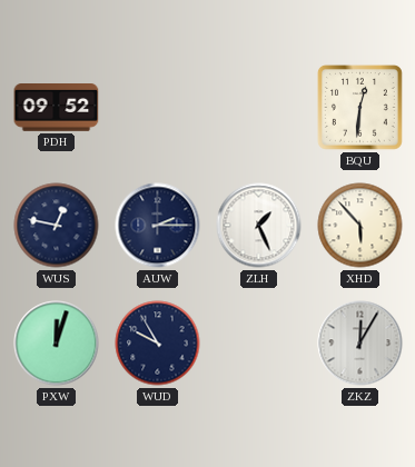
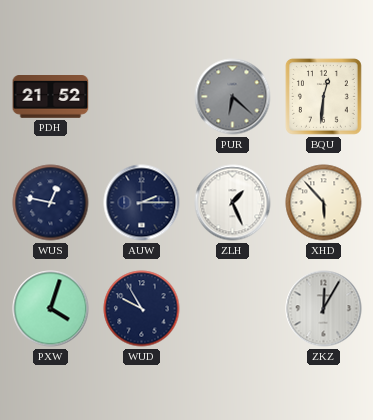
PDH: 09:52 -> 21:52 (51, 97)
PUR: none -> 6:22 (233, 97)
PXW: 12:03 -> 4:03 (51, 309)
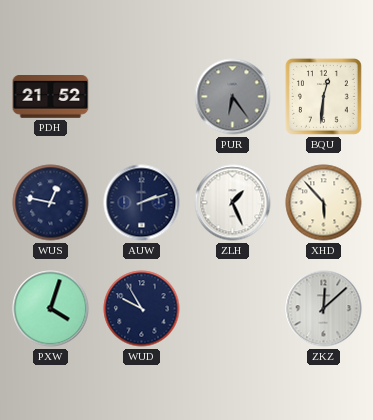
PUR: 6:22 -> 6:24 (233, 97)
AUW: 2:15 -> 2:12 (142, 203)
ZKZ: 12:05 -> 12:08 (324, 309)
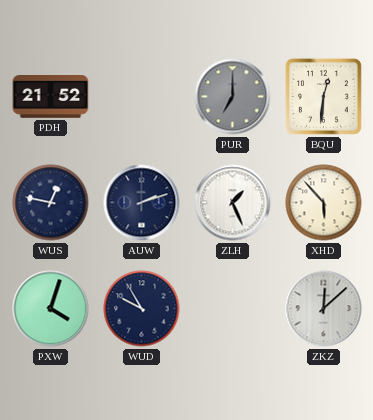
PUR: 6:24 -> 7:00 (233, 97)
